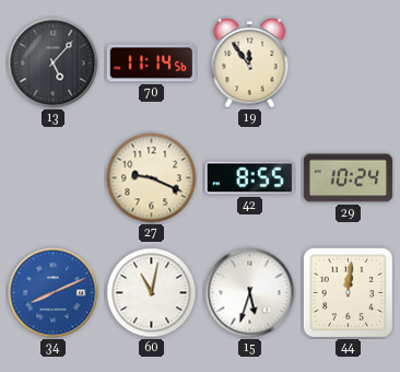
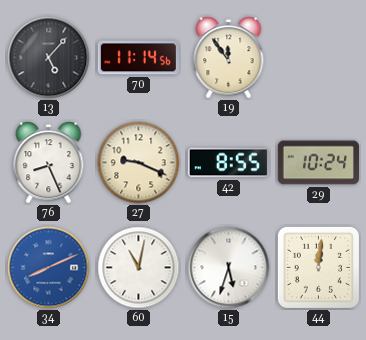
76: none -> 8:26 (49, 163)
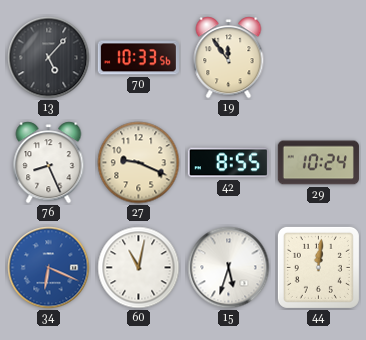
70: 11:14 -> 10:33 (138, 58)
34: 8:11 -> 6:19 (49, 268)
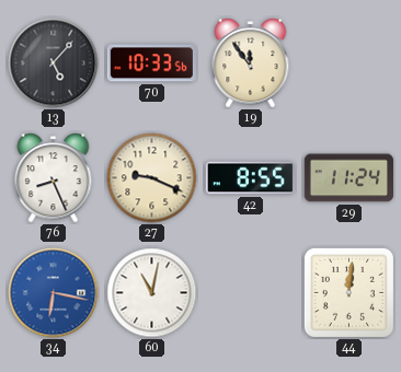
29: 10:24 -> 11:24 (348, 178)
34: 6:19 -> 6:17 (54, 293)
15: 5:33 -> none (229, 268)
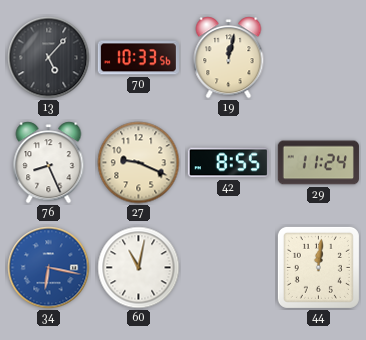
19: 11:54 -> 12:02 (229, 58)
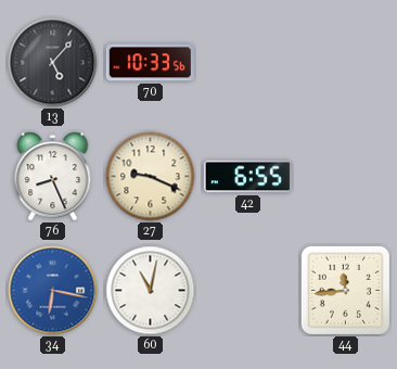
19: 12:02 -> none (229, 58)
42: 8:55 -> 6:55 (247, 177)
29: 11:24 -> none (318, 163)
44: 12:01 -> 11:44 (345, 290)
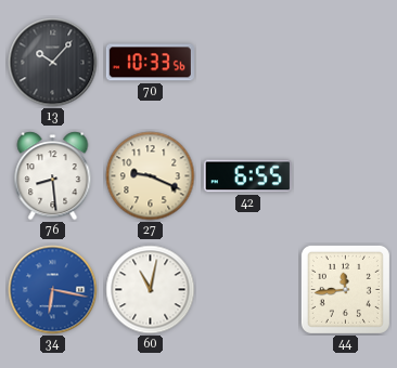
13: 5:07 -> 10:07 (53, 63)
76: 8:26 -> 8:29 (53, 176)
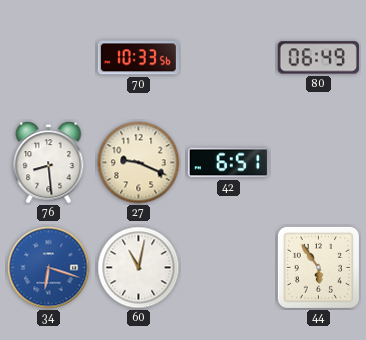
13: 10:07 -> none (53, 63)
80: none -> 06:49 (318, 58)
42: 6:55 -> 6:51 (228, 163)
34: 6:17 -> 6:18 (49, 268)
44: 11:44 -> 5:54 (318, 267)
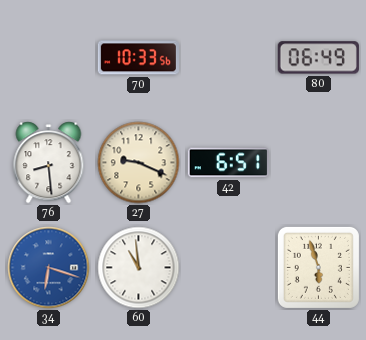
60: 11:02 -> 10:59 (139, 268)
44: 5:54 -> 5:57 (318, 267)
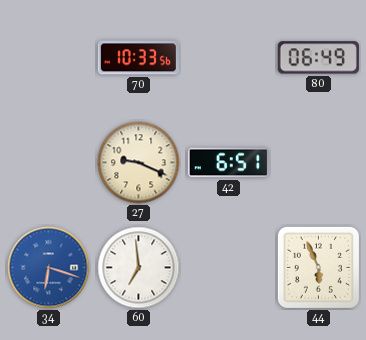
76: 8:29 -> none (49, 163)
60: 10:59 -> 6:59 (139, 268)
44: 5:57 -> 5:56 (318, 267)
